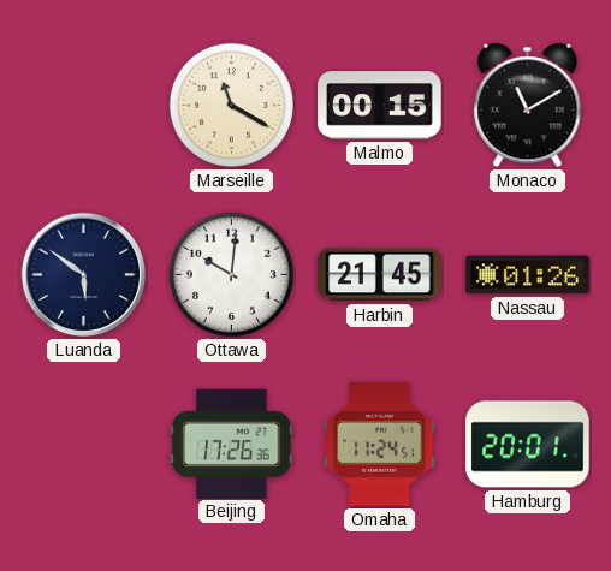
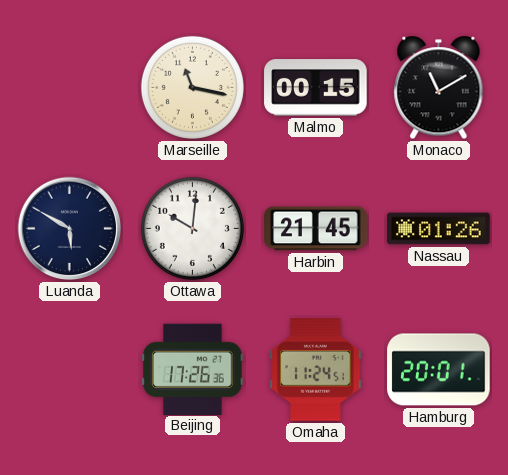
Marseille: 11:20 -> 11:17 (192, 87)
Luanda: 5:51 -> 5:50 (70, 229)
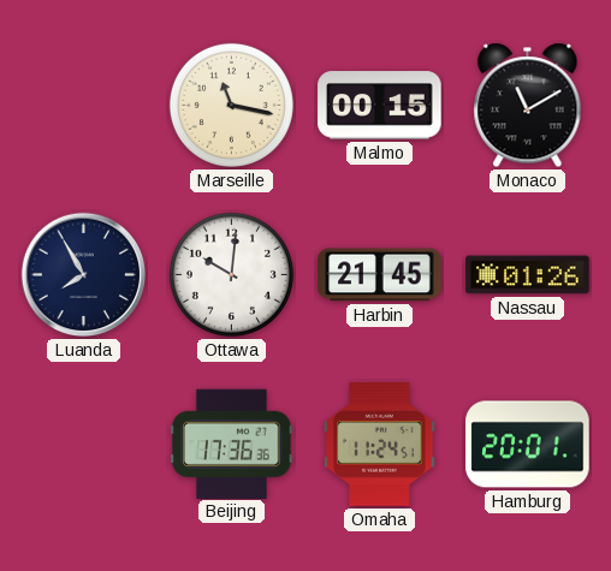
Luanda: 5:50 -> 7:55 (84, 275)
Beijing: 17:26 -> 17:36 (232, 444)
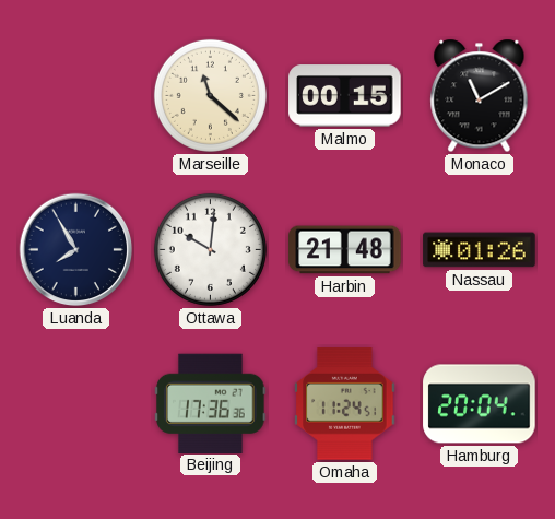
Marseille: 11:17 -> 11:22 (210, 95)
Harbin: 21:45 -> 21:48 (345, 250)
Hamburg: 20:01 -> 20:04 (480, 404)
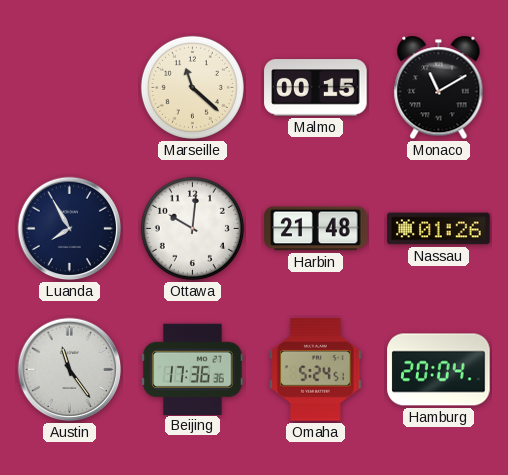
Austin: none -> 11:24 (70, 370)
Omaha: 11:24 -> 5:24 (316, 370)
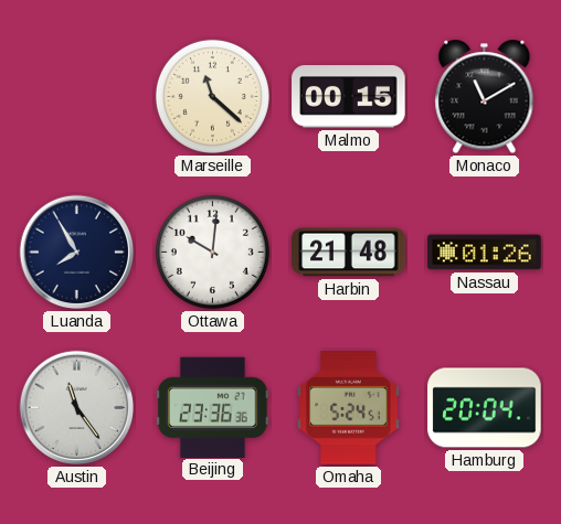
Beijing: 17:36 -> 23:36 (213, 407)
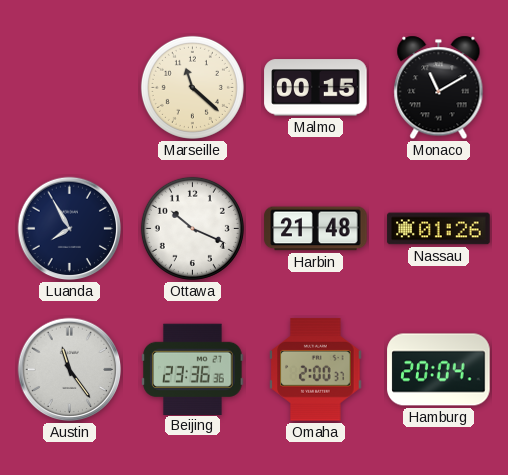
Ottawa: 10:01 -> 10:19 (192, 228)
Omaha: 5:24 -> 2:00 (316, 370)
